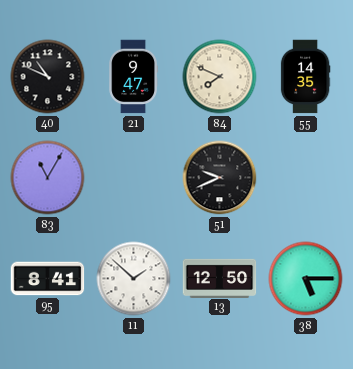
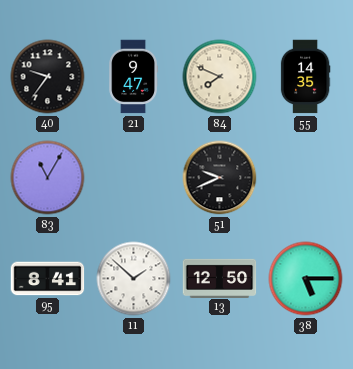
40: 10:49 -> 9:36 (48, 77)
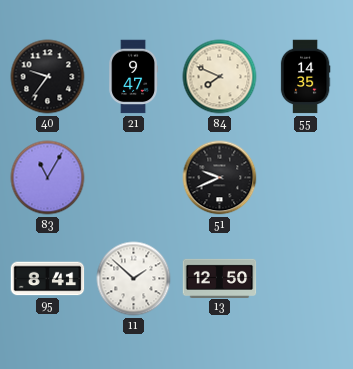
38: 5:15 -> none (306, 279)
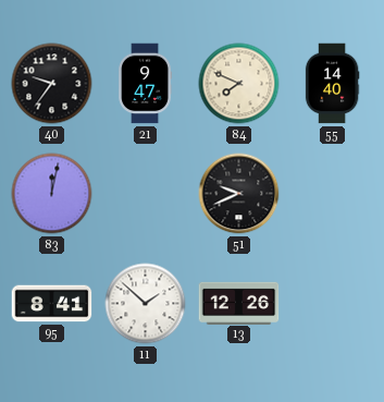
55: 14:35 -> 14:40 (332, 84)
83: 11:05 -> 12:02 (52, 194)
13: 12:50 -> 12:26 (239, 303)
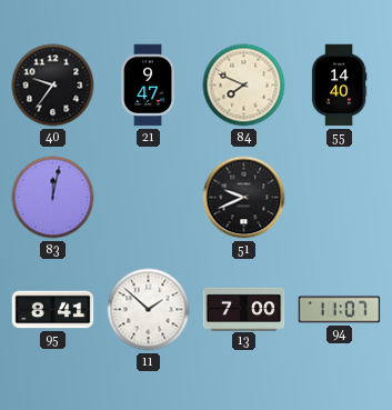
13: 12:26 -> 7:00 (244, 309)
94: none -> 11:07 (340, 310)
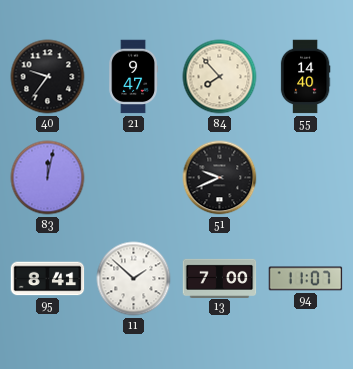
84: 7:49 -> 7:53 (220, 77)
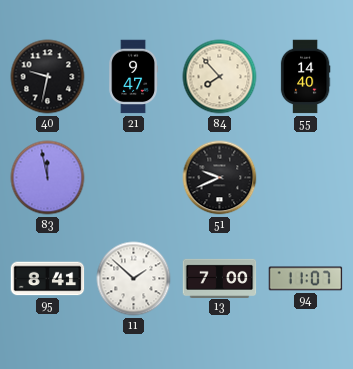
40: 9:36 -> 9:32 (48, 77)
83: 12:02 -> 11:58 (48, 178)
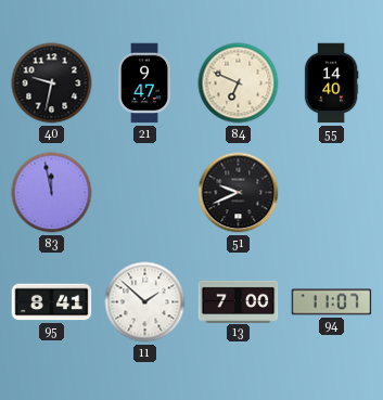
84: 7:53 -> 6:49 (239, 83)
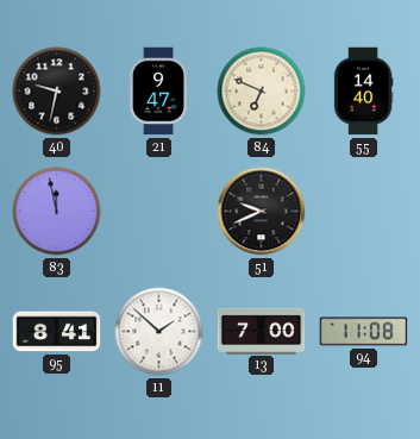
94: 11:07 -> 11:08 (364, 332)
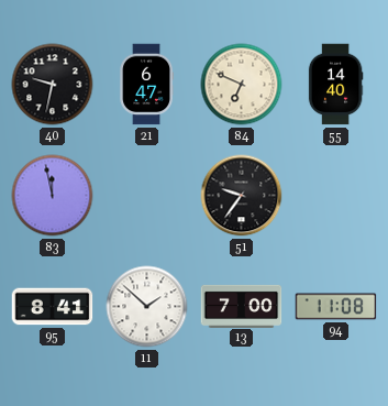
21: 9:47 -> 6:47 (146, 85)
51: 9:41 -> 9:36 (242, 196)
